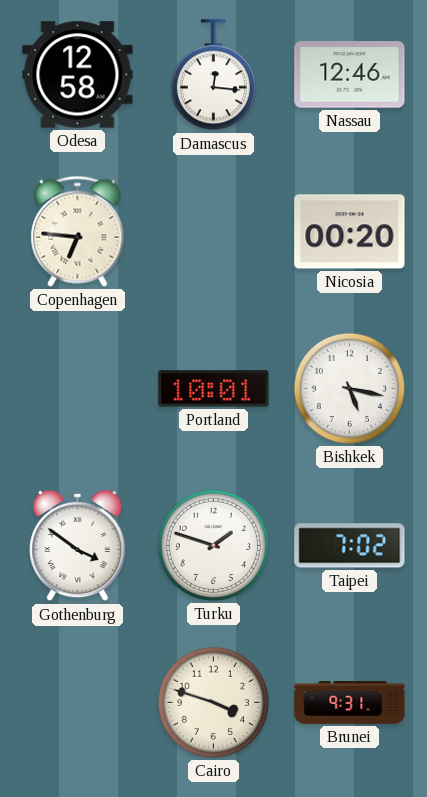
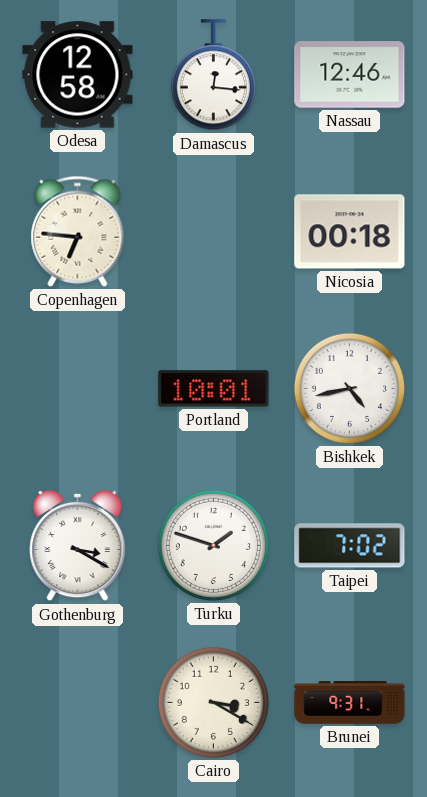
Nicosia: 00:20 -> 00:18 (350, 232)
Bishkek: 5:17 -> 4:43 (349, 388)
Gothenburg: 3:51 -> 3:20 (78, 546)
Cairo: 3:48 -> 3:20 (213, 702)
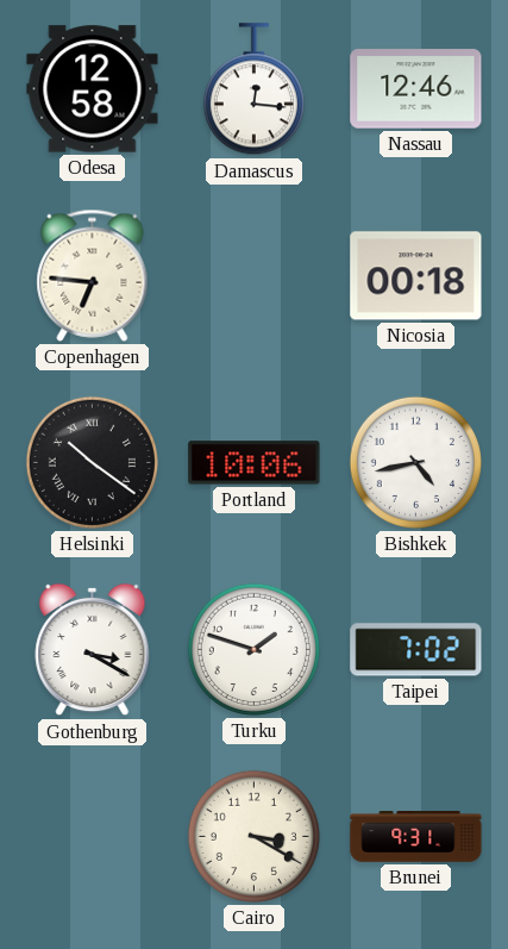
Helsinki: none -> 10:21 (92, 462)
Portland: 10:01 -> 10:06 (255, 463)
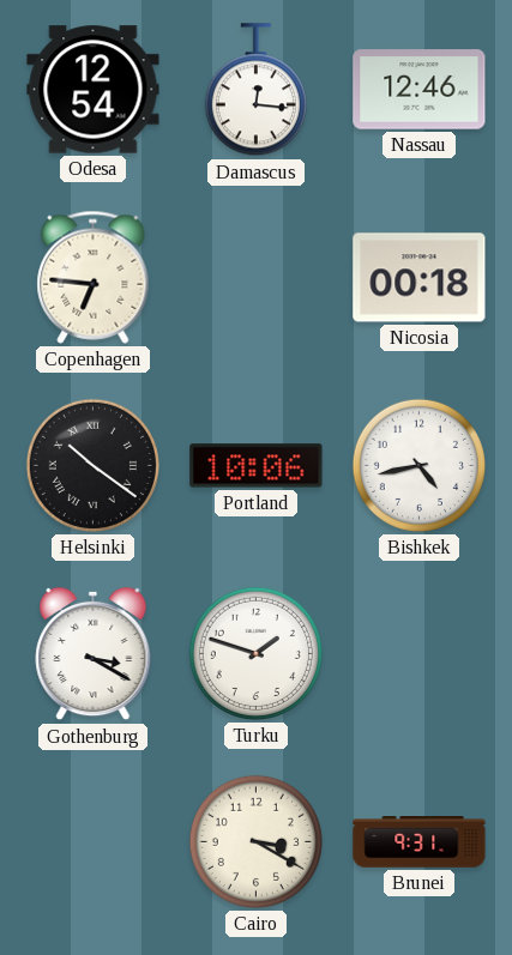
Odesa: 12:58 -> 12:54 (94, 90)
Taipei: 7:02 -> none (416, 650)
